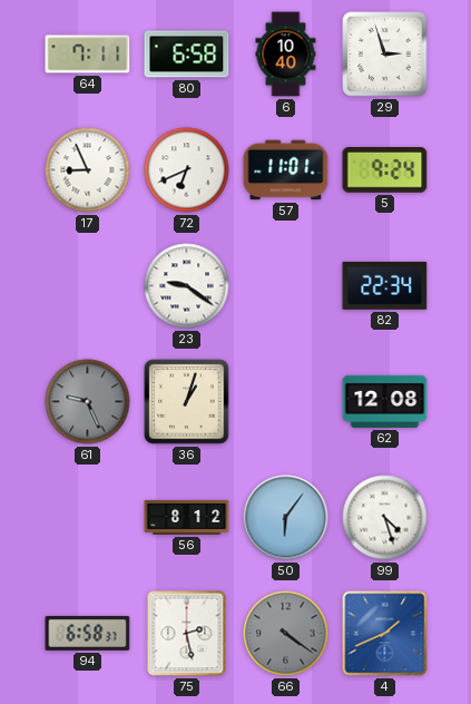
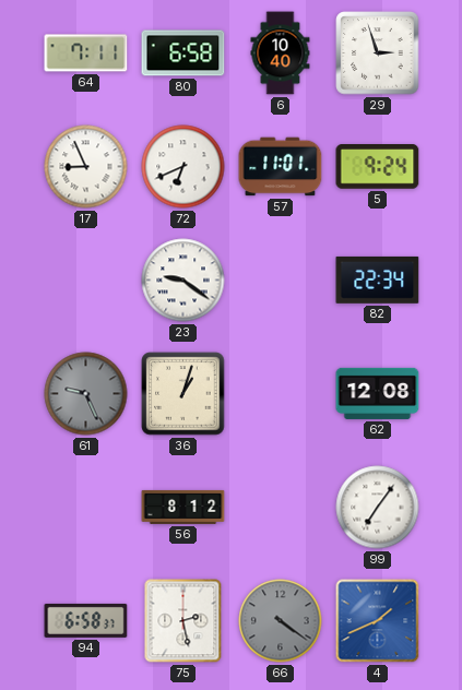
50: 6:06 -> none (286, 518)
99: 4:27 -> 7:06 (378, 508)
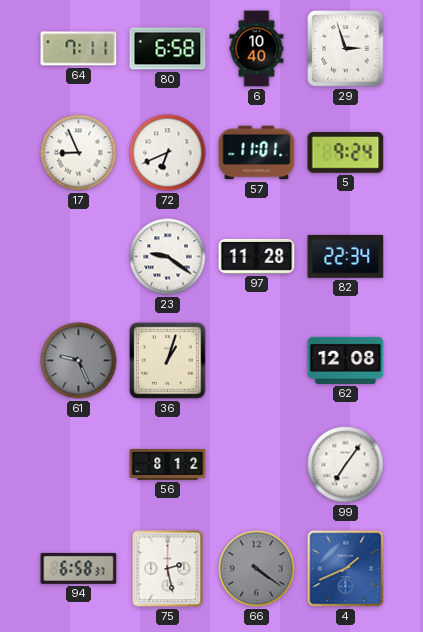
97: none -> 11:28 (257, 256)
